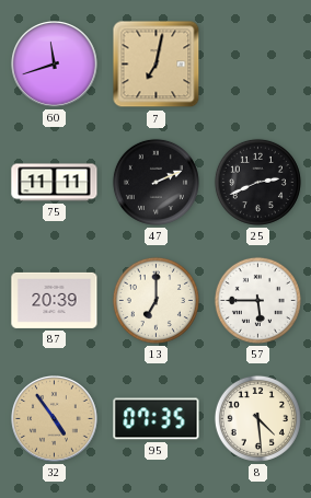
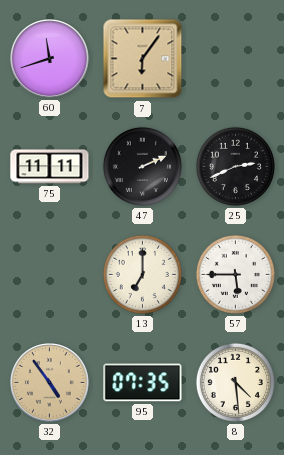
7: 7:02 -> 6:06 (143, 59)
87: 20:39 -> none (55, 300)
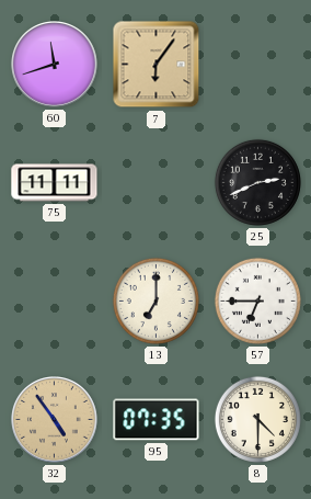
47: 2:11 -> none (142, 166)
57: 5:45 -> 6:45 (257, 300)
8: 4:29 -> 4:30 (257, 419)
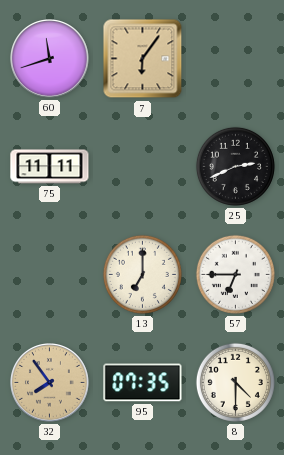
32: 4:54 -> 7:54 (50, 383)
